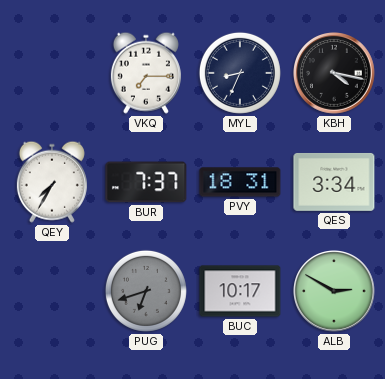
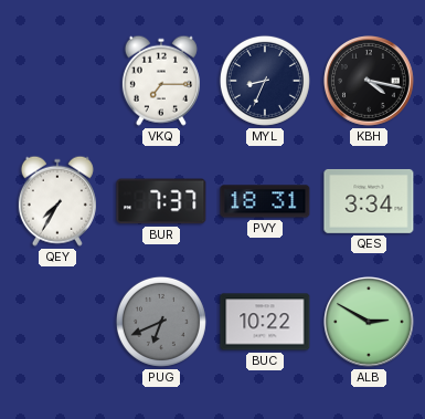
PUG: 6:42 -> 6:41 (161, 322)
BUC: 10:17 -> 10:22 (265, 322)
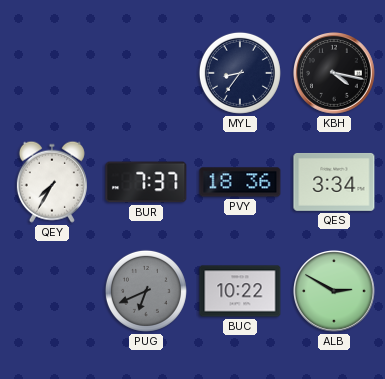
VKQ: 7:15 -> none (161, 81)
MYL: 8:34 -> 8:36 (240, 73)
PVY: 18:31 -> 18:36 (240, 182)
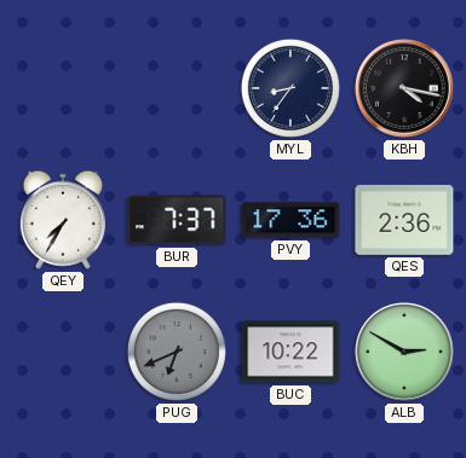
PVY: 18:36 -> 17:36 (290, 220)
QES: 3:34 -> 2:36 (404, 220)
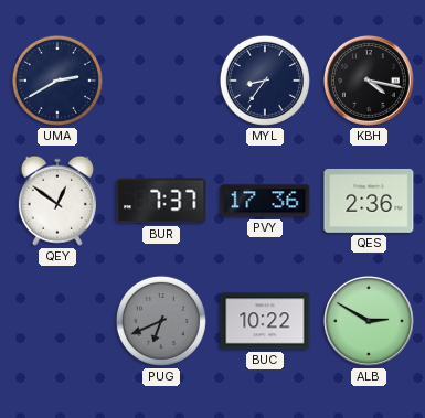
UMA: none -> 2:40 (57, 81)
QEY: 7:35 -> 12:51 (57, 201)
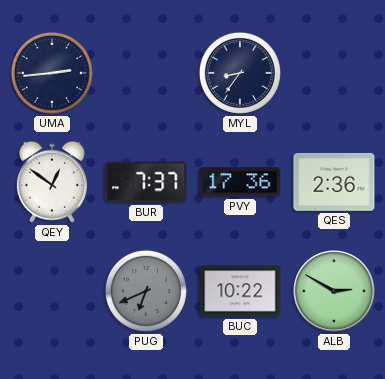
UMA: 2:40 -> 2:44 (52, 73)
KBH: 4:17 -> none (370, 82)
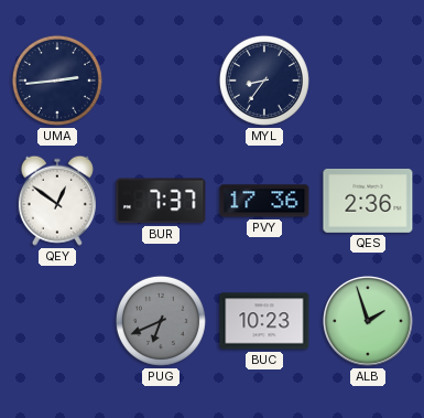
BUC: 10:22 -> 10:23 (264, 321)
ALB: 2:50 -> 1:57 (369, 322)
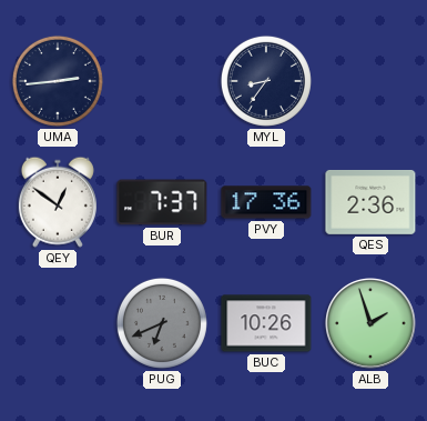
BUC: 10:23 -> 10:26 (266, 323)
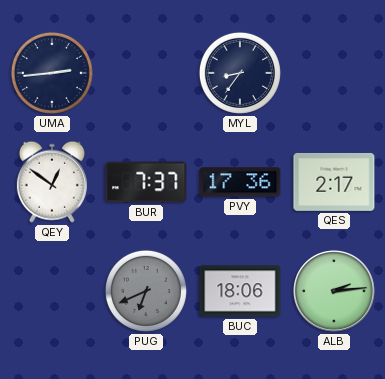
QES: 2:36 -> 2:17 (334, 182)
BUC: 10:26 -> 18:06 (240, 291)
ALB: 1:57 -> 2:14 (335, 292)
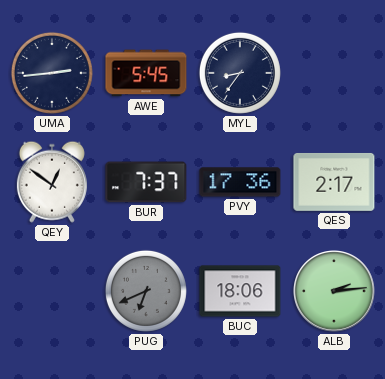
AWE: none -> 5:45 (146, 73)
